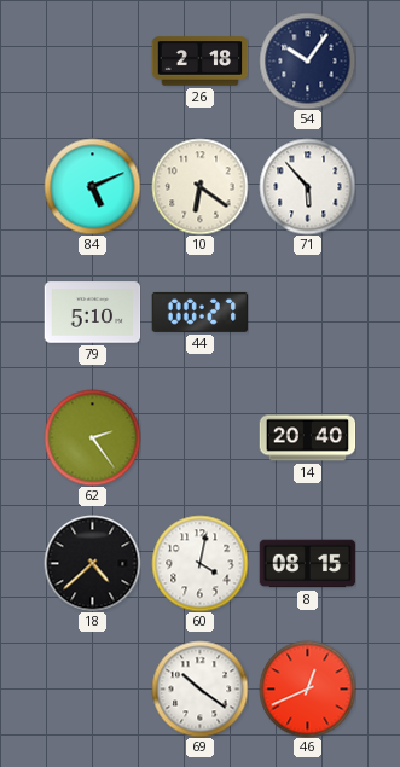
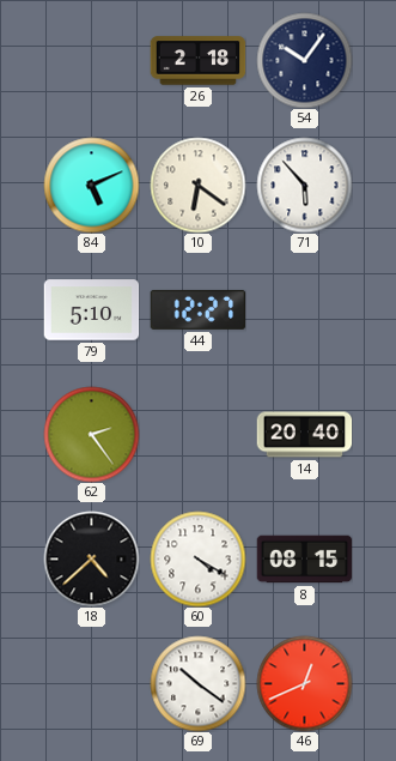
44: 00:27 -> 12:27 (197, 309)
60: 4:02 -> 4:20 (197, 558)
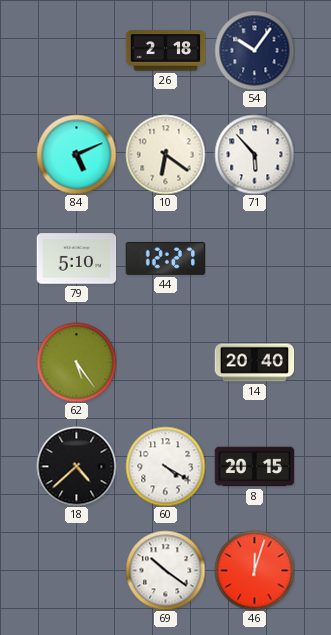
62: 2:24 -> 5:24 (76, 362)
8: 08:15 -> 20:15 (254, 467)
46: 12:41 -> 12:03 (254, 570)
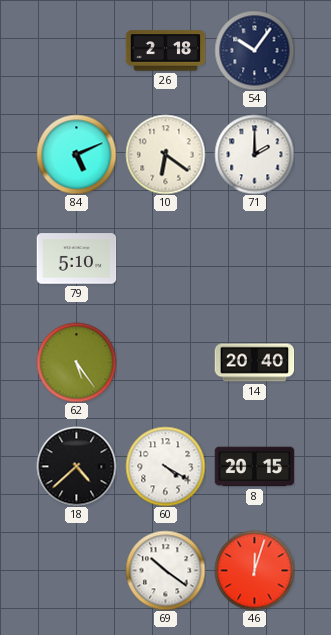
71: 5:53 -> 2:00 (254, 154)
44: 12:27 -> none (165, 258)
